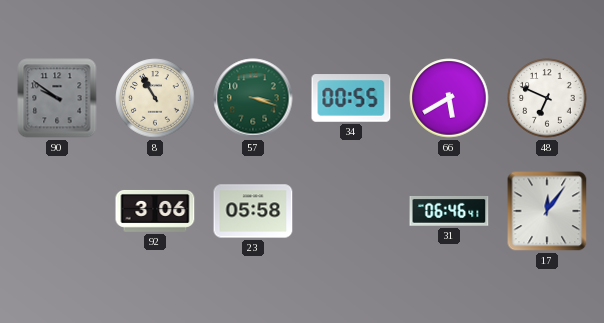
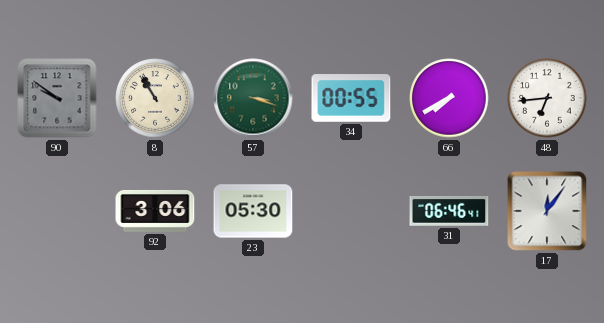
66: 5:40 -> 7:40 (449, 98)
48: 6:49 -> 6:44 (547, 98)
23: 05:58 -> 05:30 (253, 211)
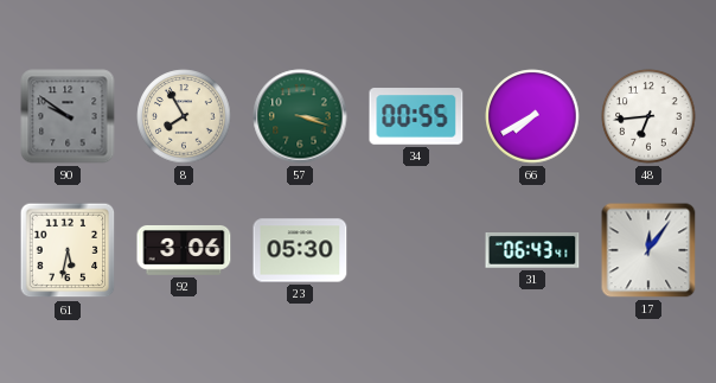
8: 10:55 -> 7:55 (184, 116)
61: none -> 5:32 (68, 250)
31: 06:46 -> 06:43 (532, 251)
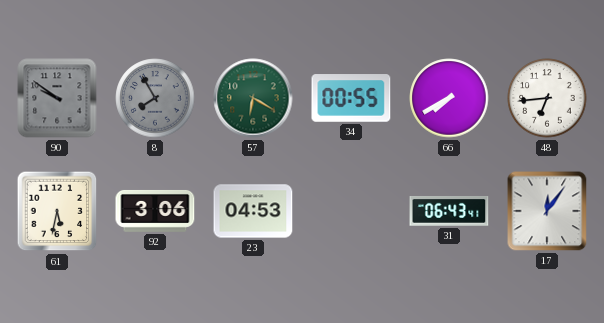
8 dial: cream -> grey (155, 98)
57: 3:18 -> 6:20 (253, 98)
23: 05:30 -> 04:53 (253, 211)
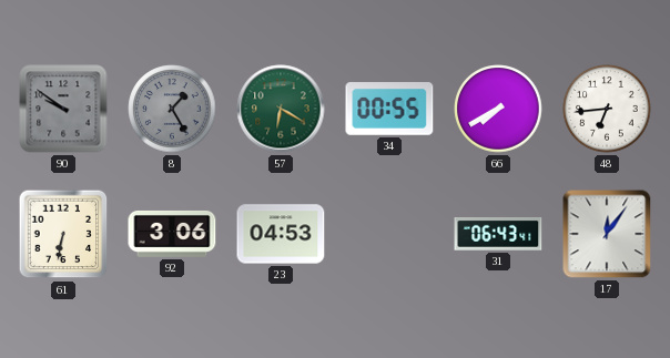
8: 7:55 -> 1:25 (172, 109)
61: 5:32 -> 6:32 (63, 234)
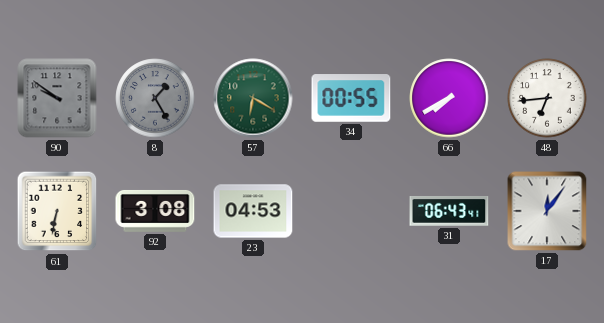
92: 3:06 -> 3:08 (155, 211)
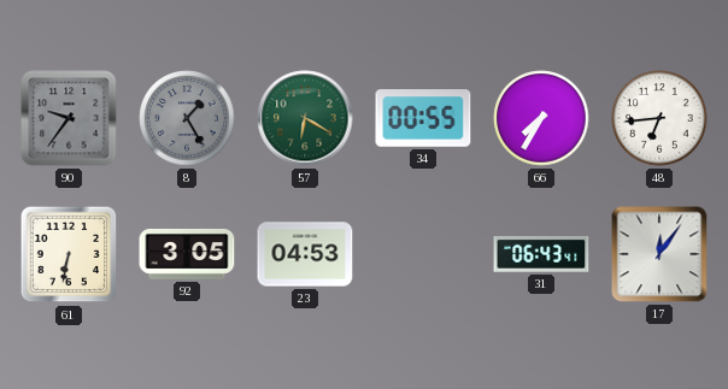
90: 9:51 -> 9:36 (69, 118)
66: 7:40 -> 7:35 (541, 118)
92: 3:08 -> 3:05 (187, 254)
